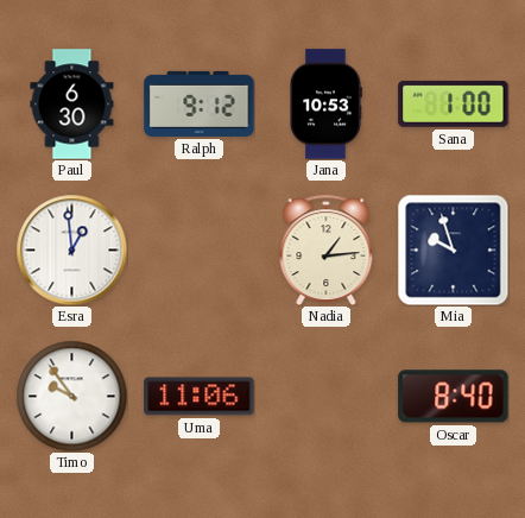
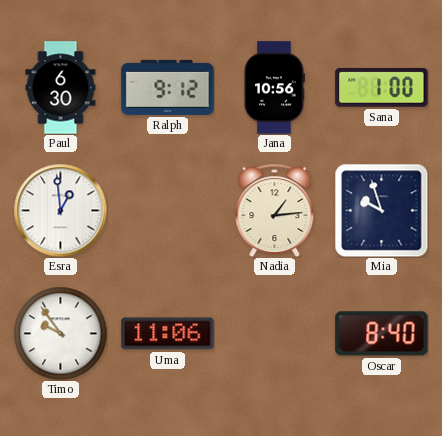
Jana: 10:53 -> 10:56 (275, 88)
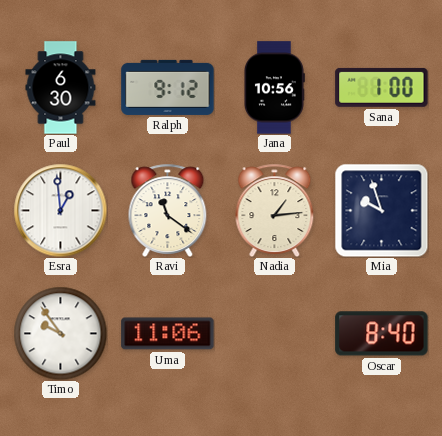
Ravi: none -> 11:21 (168, 210)
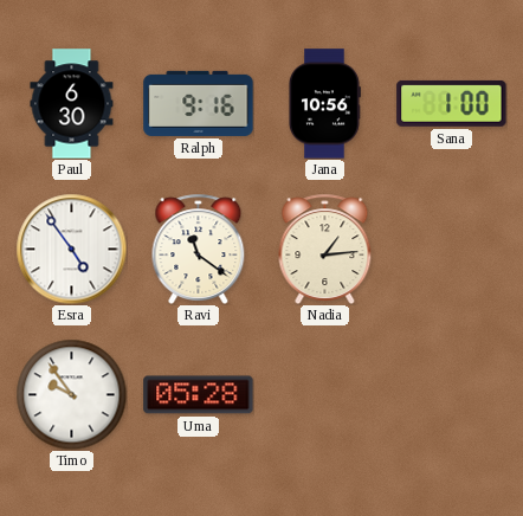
Ralph: 9:12 -> 9:16 (199, 103)
Esra: 12:59 -> 4:54 (71, 249)
Mia: 9:57 -> none (381, 210)
Uma: 11:06 -> 05:28 (199, 395)
Oscar: 8:40 -> none (382, 334)
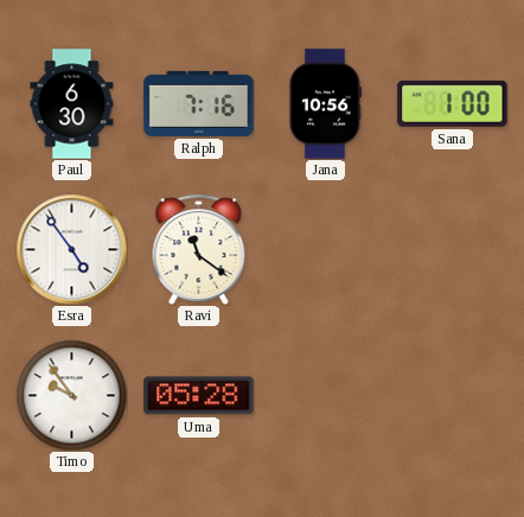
Ralph: 9:16 -> 7:16 (199, 103)
Nadia: 1:14 -> none (325, 249)
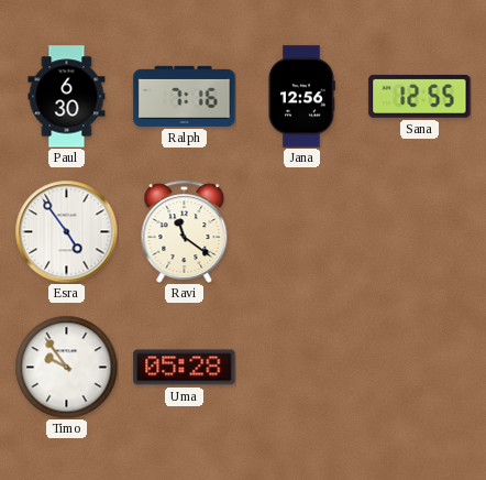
Jana: 10:56 -> 12:56 (302, 97)
Sana: 1:00 -> 12:55 (420, 96)
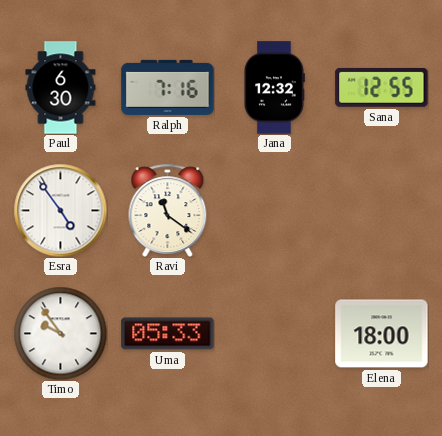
Jana: 12:56 -> 12:32 (275, 88)
Uma: 05:28 -> 05:33 (168, 334)
Elena: none -> 18:00 (382, 334)
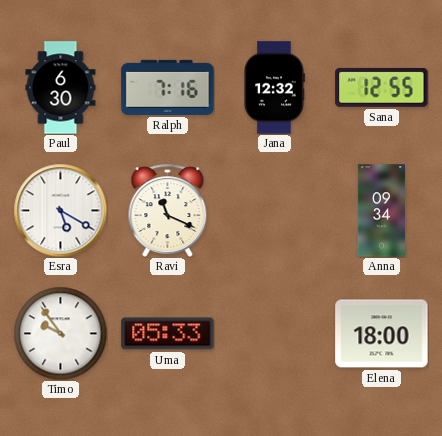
Esra: 4:54 -> 5:20 (60, 210)
Ravi: 11:21 -> 11:19 (168, 210)
Anna: none -> 09:34 (381, 211)
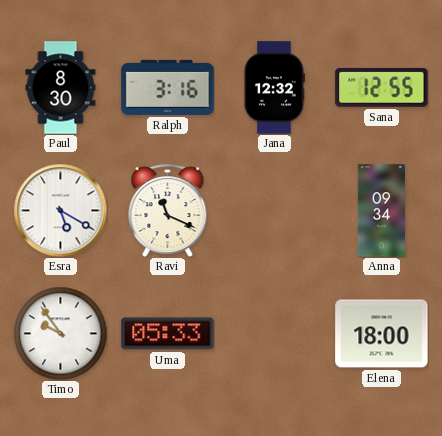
Paul: 6:30 -> 8:30 (61, 88)
Ralph: 7:16 -> 3:16 (168, 87)
